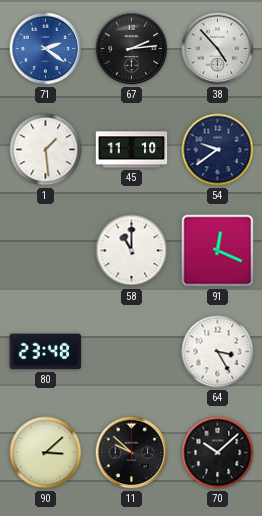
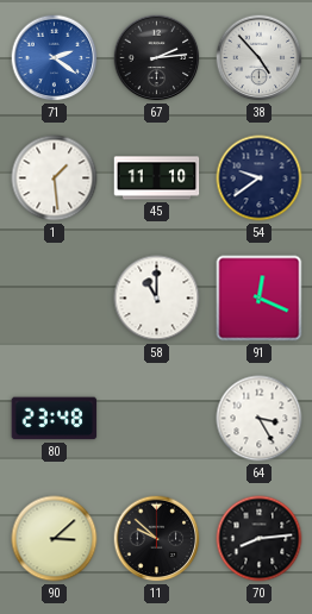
70: 10:08 -> 8:14 (260, 539)
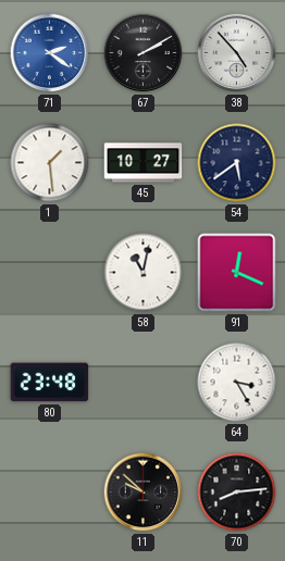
67: 2:14 -> 2:10 (144, 53)
45: 11:10 -> 10:27 (144, 163)
54: 9:39 -> 5:39 (237, 163)
58: 11:00 -> 11:02 (144, 273)
90: 3:08 -> none (55, 539)
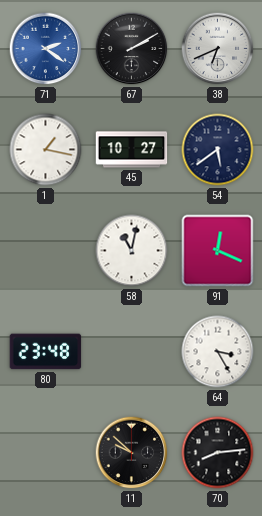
38: 4:53 -> 6:41 (218, 49)
1: 1:29 -> 1:17 (46, 150)
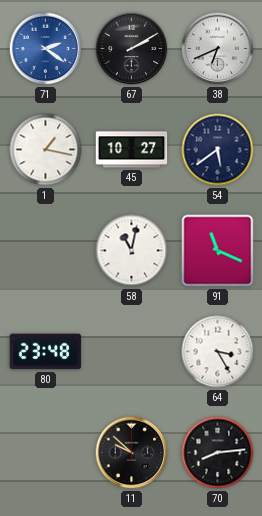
91: 12:19 -> 11:19 (218, 251)
